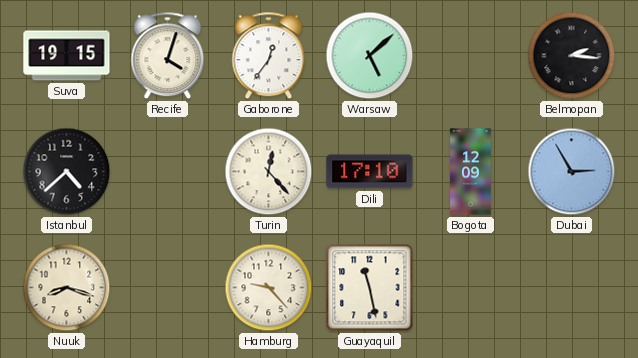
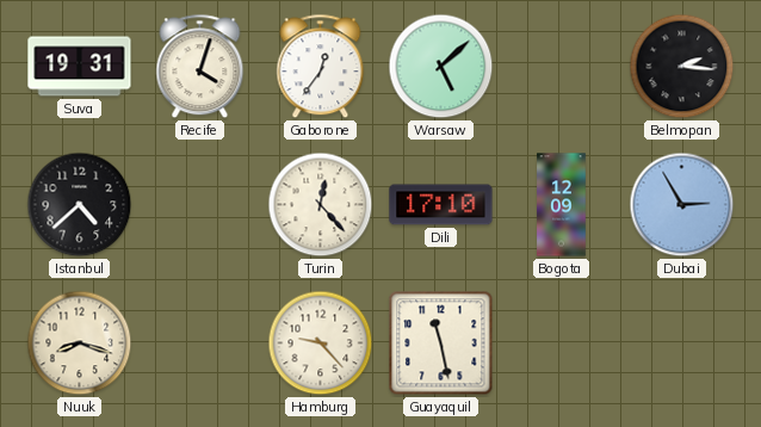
Suva: 19:15 -> 19:31 (80, 67)
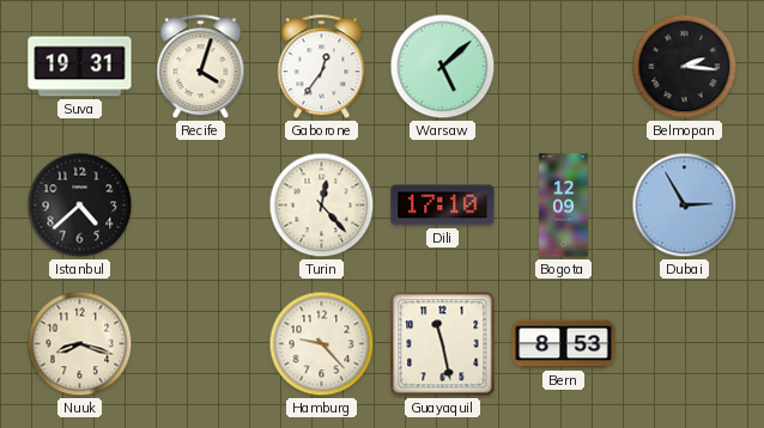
Bern: none -> 8:53 (564, 344)
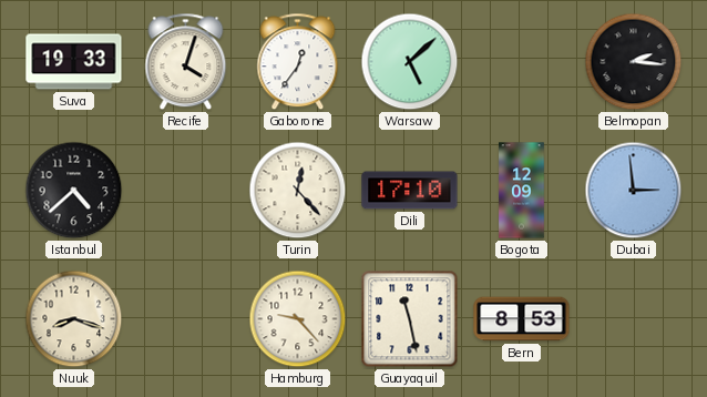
Suva: 19:31 -> 19:33 (74, 62)
Dubai: 2:55 -> 2:59 (634, 191)
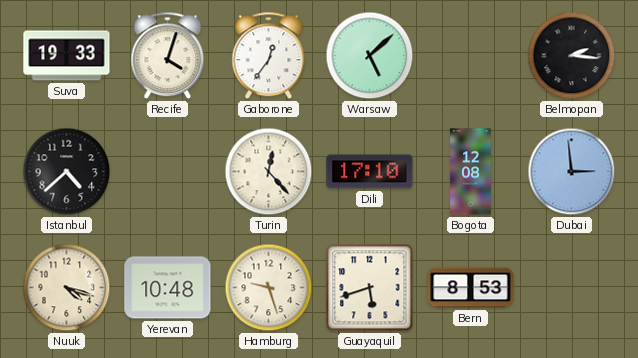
Bogota: 12:09 -> 12:08 (471, 172)
Nuuk: 8:18 -> 4:18 (67, 288)
Yerevan: none -> 10:48 (168, 288)
Hamburg: 9:23 -> 9:27 (269, 288)
Guayaquil: 11:28 -> 5:42 (370, 288)
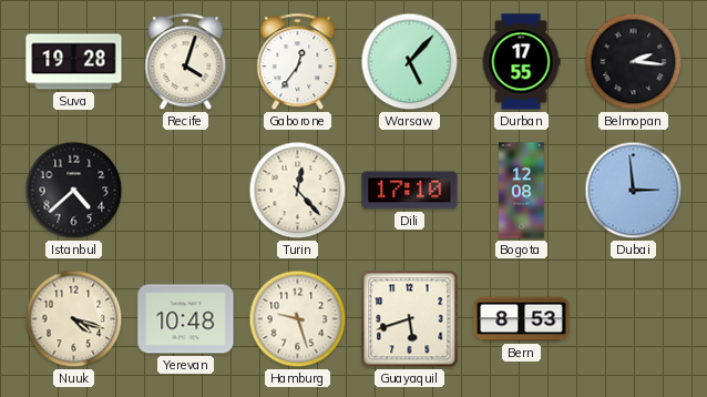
Suva: 19:33 -> 19:28 (74, 62)
Warsaw: 5:08 -> 5:07 (410, 62)
Durban: none -> 17:55 (521, 62)
